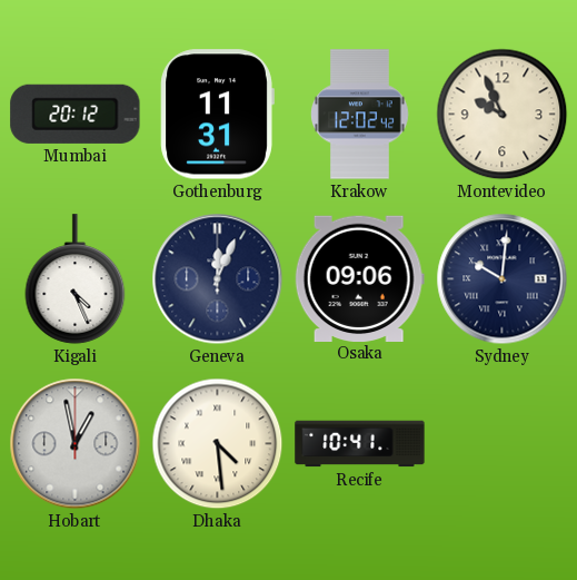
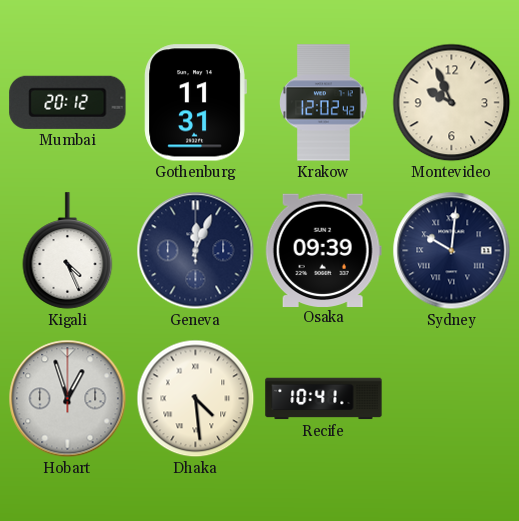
Osaka: 09:06 -> 09:39 (323, 250)
Hobart: 12:58 -> 12:57 (68, 399)
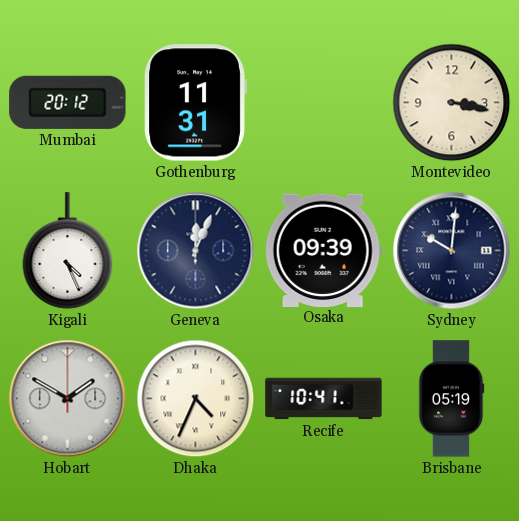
Krakow: 12:02 -> none (324, 103)
Montevideo: 9:56 -> 3:17 (452, 103)
Hobart: 12:57 -> 1:50 (68, 399)
Dhaka: 4:29 -> 4:34 (196, 399)
Brisbane: none -> 05:19 (451, 399)
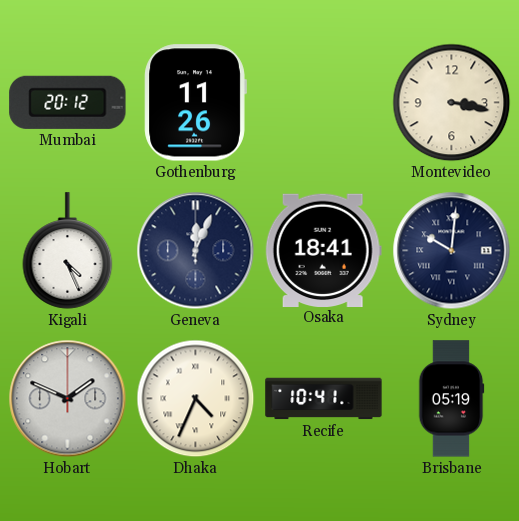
Gothenburg: 11:31 -> 11:26 (195, 103)
Osaka: 09:39 -> 18:41 (323, 250)
Hobart: 1:50 -> 1:49 (68, 399)
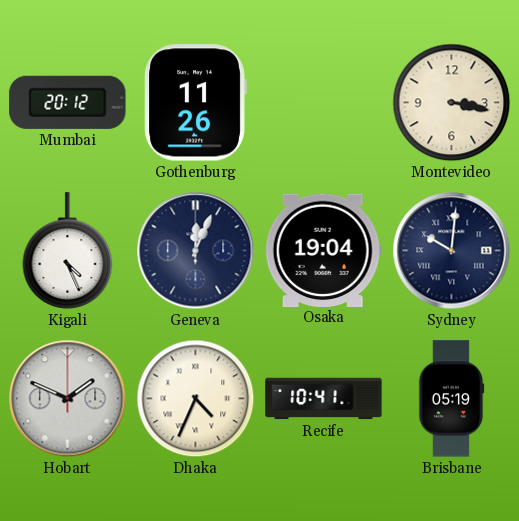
Osaka: 18:41 -> 19:04 (323, 250)
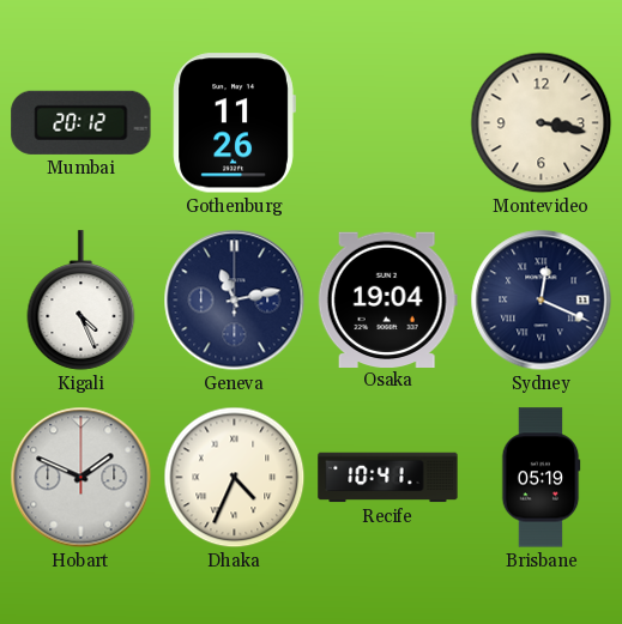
Geneva: 12:04 -> 11:13 (235, 301)
Sydney: 10:01 -> 12:19 (542, 301)
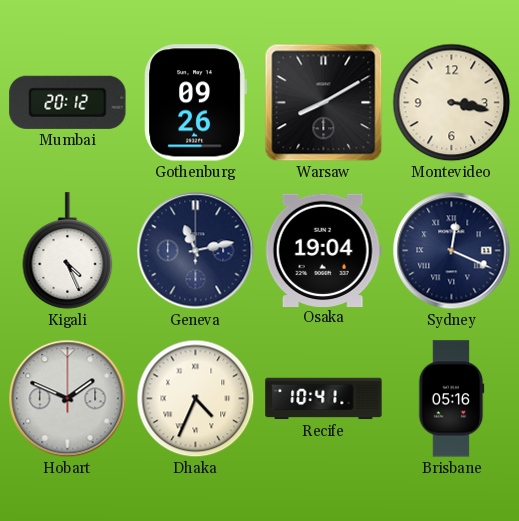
Gothenburg: 11:26 -> 09:26 (195, 103)
Warsaw: none -> 8:10 (324, 103)
Brisbane: 05:19 -> 05:16 (451, 399)
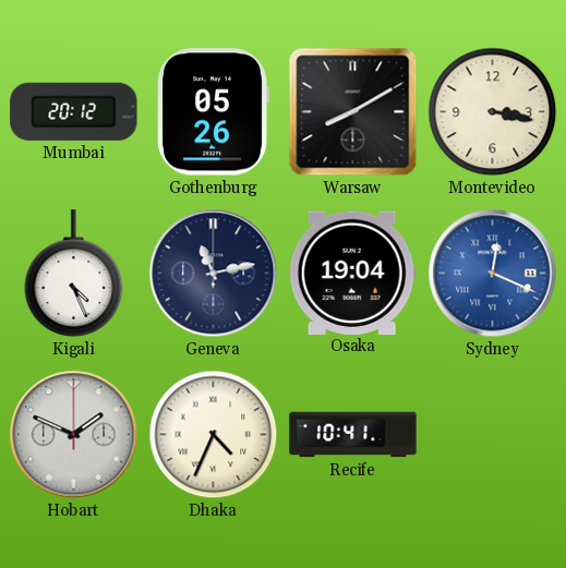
Gothenburg: 09:26 -> 05:26 (213, 112)
Sydney dial: navy -> blue (493, 274)
Brisbane: 05:16 -> none (451, 399)
